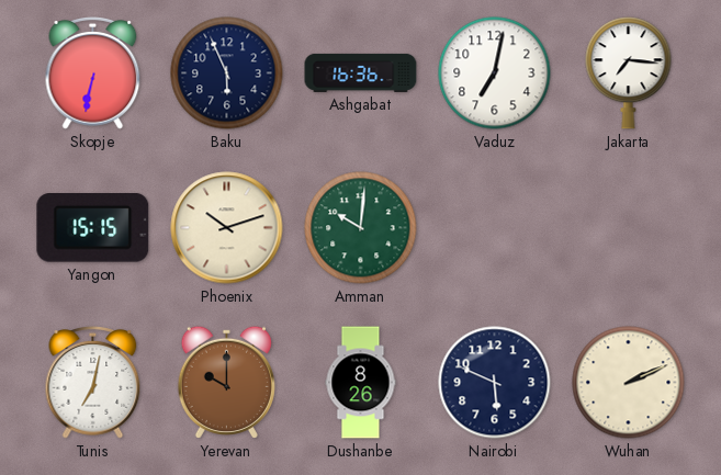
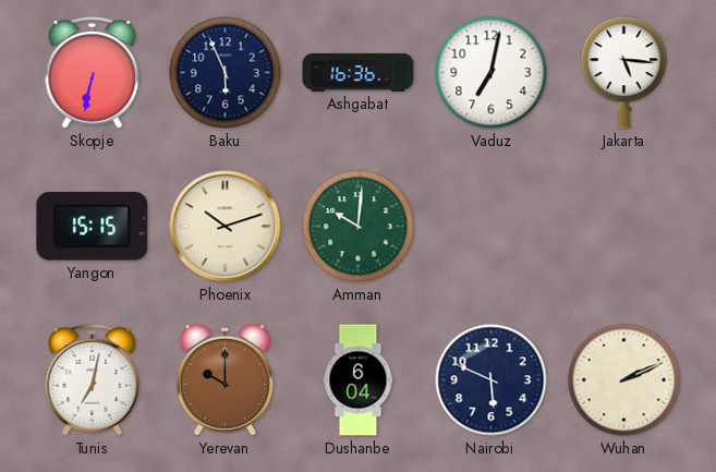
Jakarta: 7:16 -> 5:16 (624, 73)
Dushanbe: 8:26 -> 6:04 (359, 380)
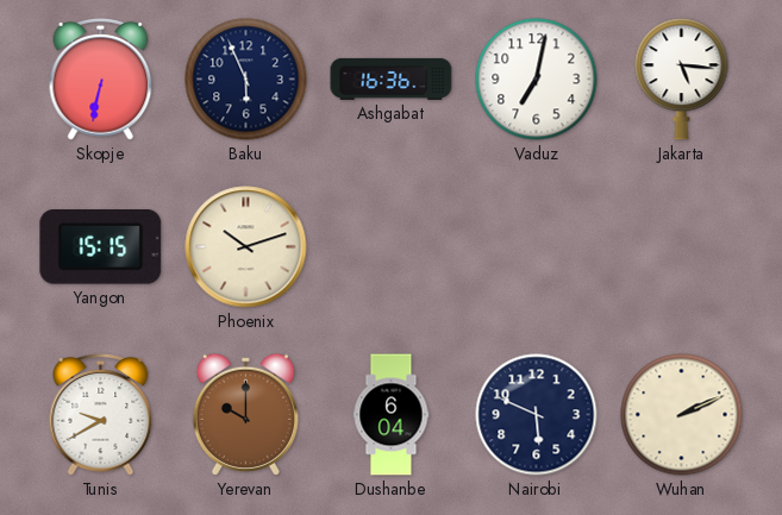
Amman: 10:01 -> none (359, 227)
Tunis: 7:02 -> 9:40 (101, 415)
